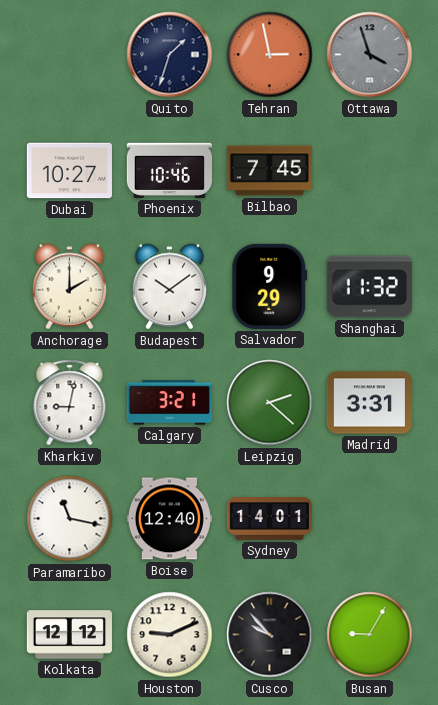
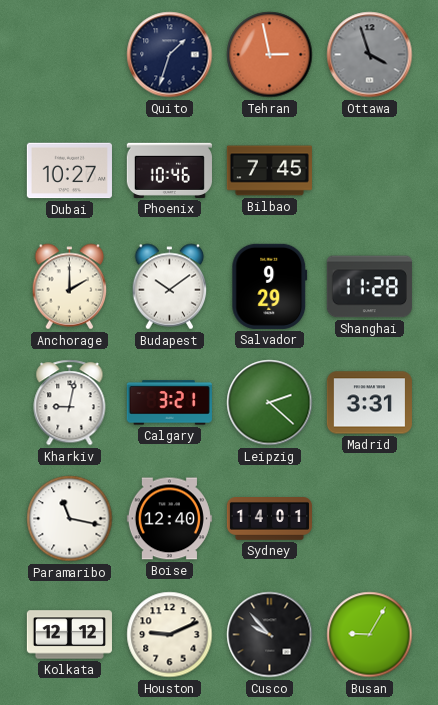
Shanghai: 11:32 -> 11:28 (369, 287)
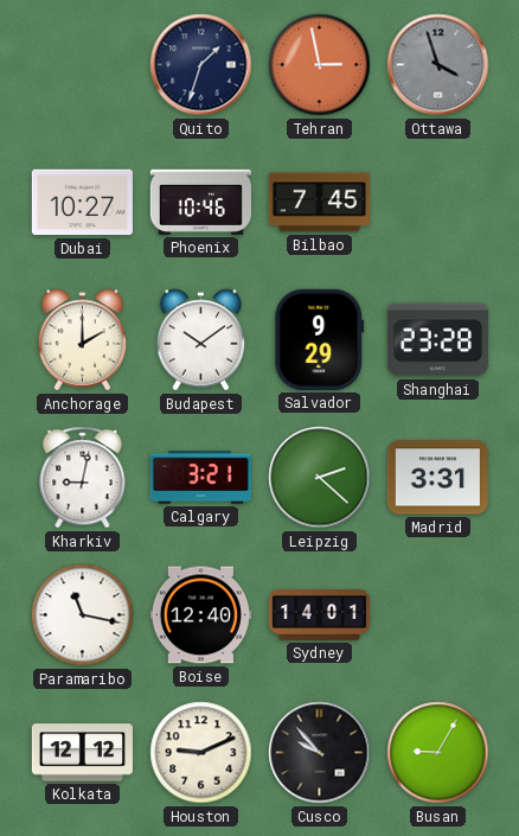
Shanghai: 11:28 -> 23:28 (437, 340)
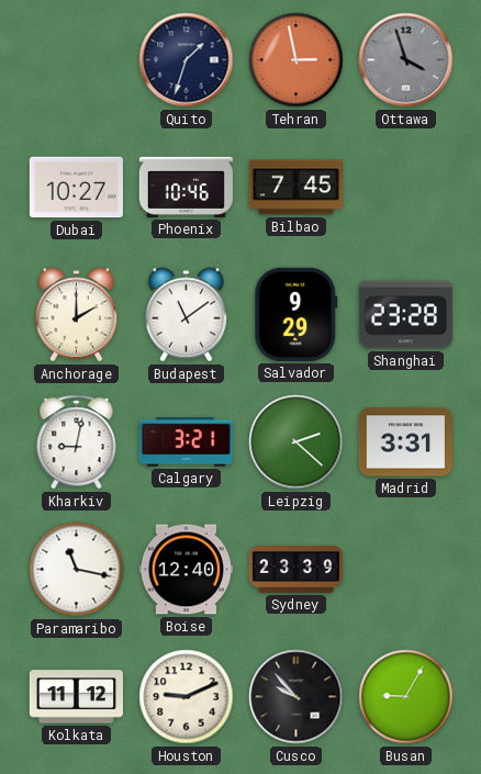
Budapest: 10:09 -> 11:09 (187, 315)
Sydney: 14:01 -> 23:39 (295, 570)
Kolkata: 12:12 -> 11:12 (76, 697)
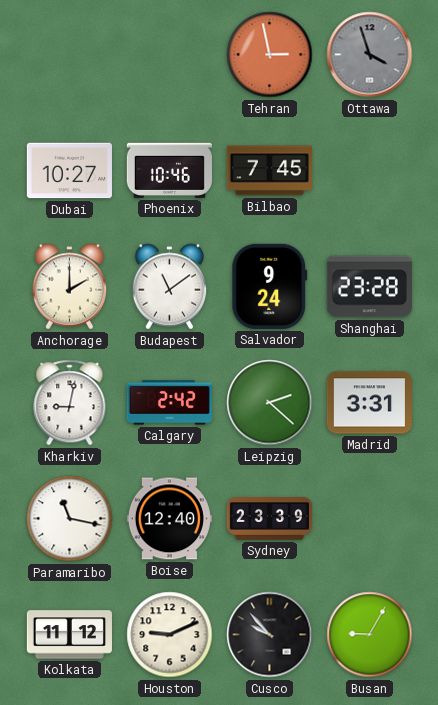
Quito: 1:33 -> none (187, 60)
Salvador: 9:29 -> 9:24 (270, 286)
Calgary: 3:21 -> 2:42 (169, 403)
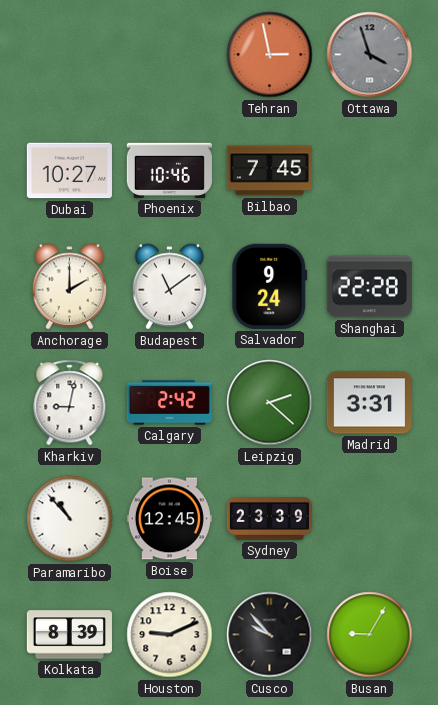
Shanghai: 23:28 -> 22:28 (369, 287)
Paramaribo: 11:17 -> 10:53 (70, 519)
Boise: 12:40 -> 12:45 (169, 519)
Kolkata: 11:12 -> 8:39 (69, 635)
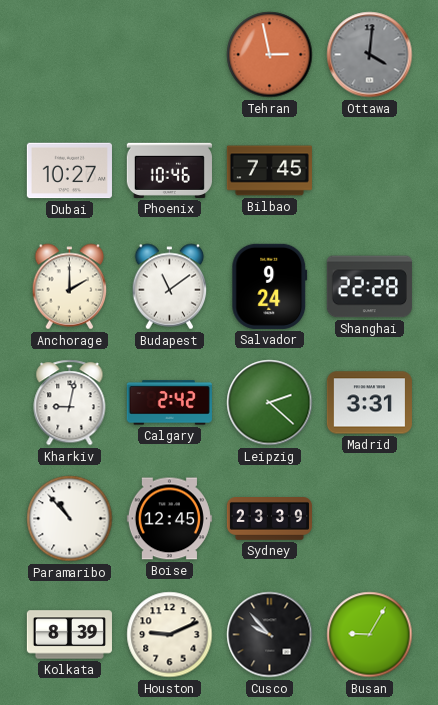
Ottawa: 3:57 -> 4:01 (370, 55)
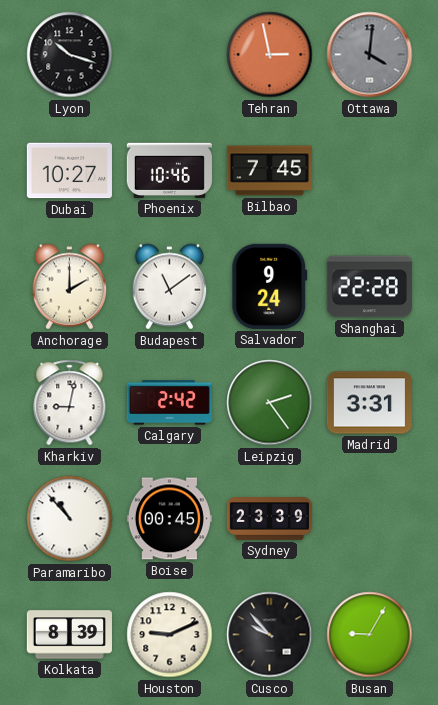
Lyon: none -> 10:18 (70, 55)
Leipzig: 2:22 -> 2:24 (270, 403)
Boise: 12:45 -> 00:45 (169, 519)
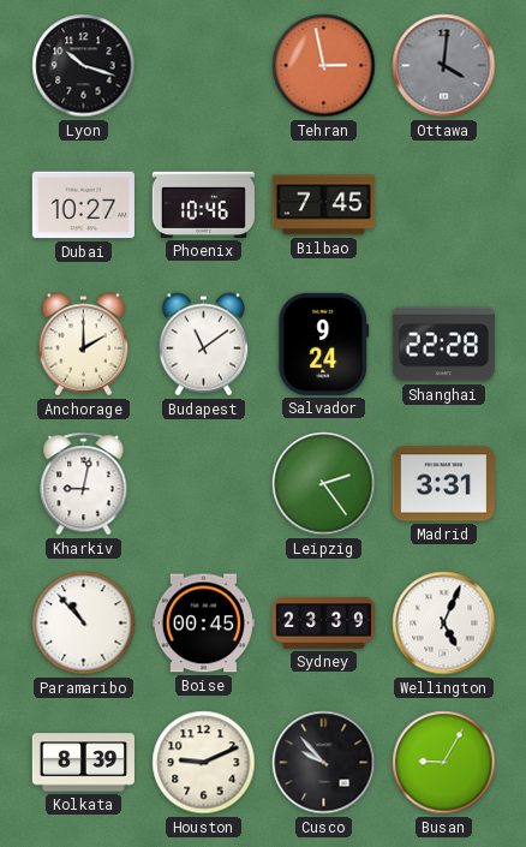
Calgary: 2:42 -> none (169, 403)
Wellington: none -> 5:04 (444, 624)
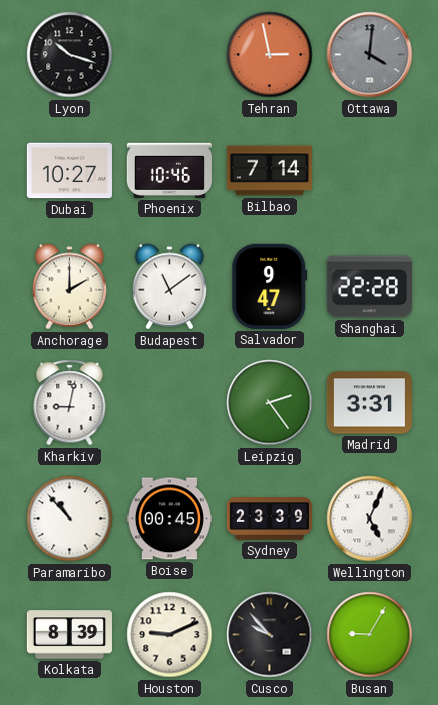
Bilbao: 7:45 -> 7:14 (269, 171)
Salvador: 9:24 -> 9:47 (270, 286)
